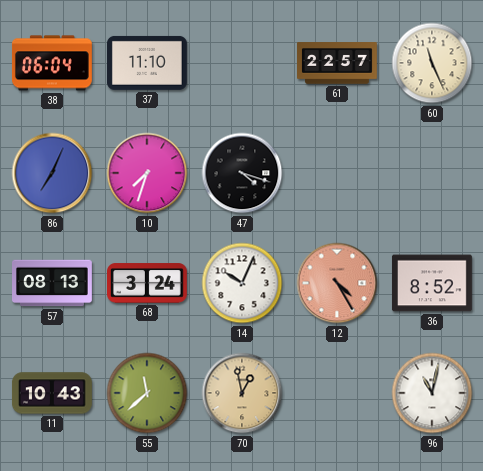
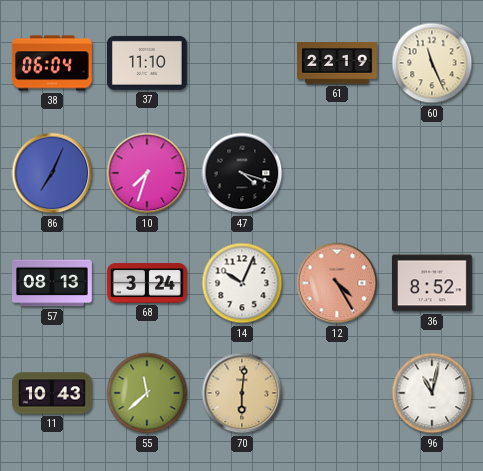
61: 22:57 -> 22:19 (338, 63)
70: 12:58 -> 6:01 (242, 393)
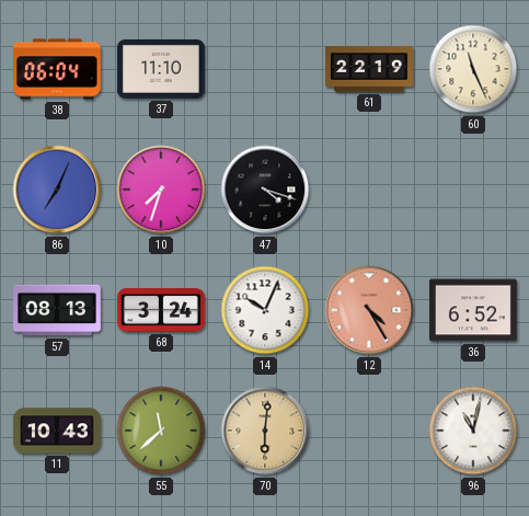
36: 8:52 -> 6:52 (473, 310)
